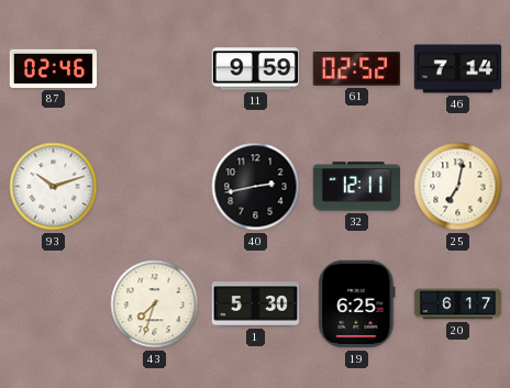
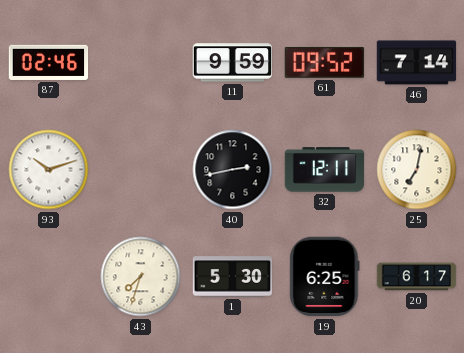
61: 02:52 -> 09:52 (325, 62)
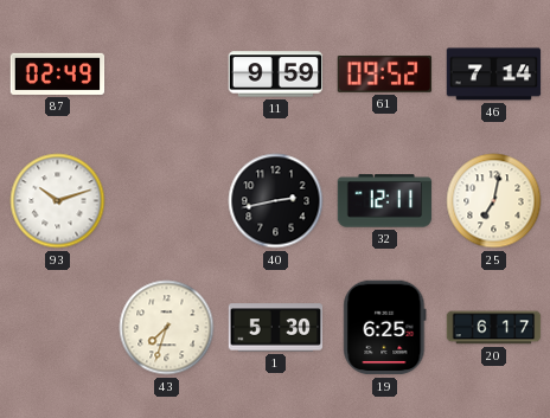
87: 02:46 -> 02:49 (58, 73)
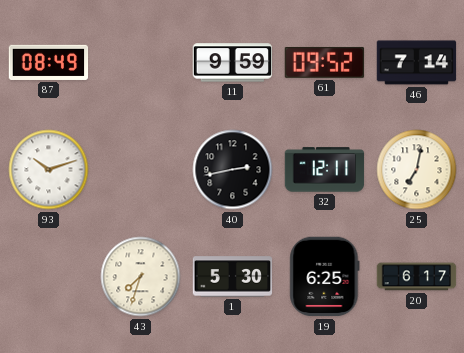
87: 02:49 -> 08:49 (49, 62)
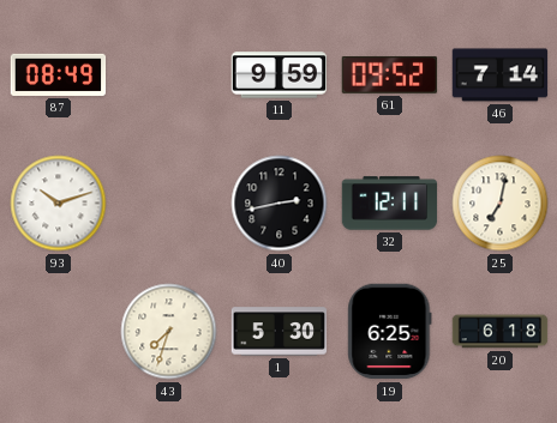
20: 6:17 -> 6:18 (501, 332)
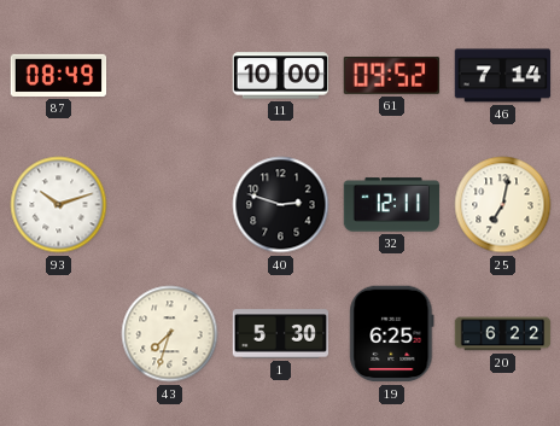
11: 9:59 -> 10:00 (281, 76)
40: 2:43 -> 2:48 (281, 205)
20: 6:18 -> 6:22 (503, 334)
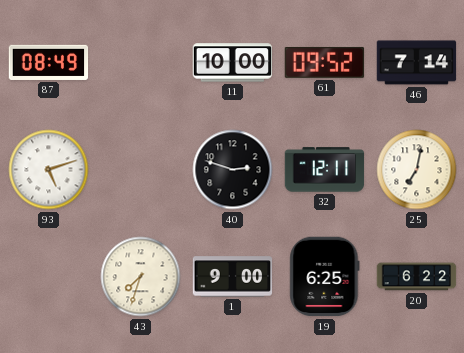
93: 10:12 -> 5:12 (49, 170)
1: 5:30 -> 9:00 (233, 277)
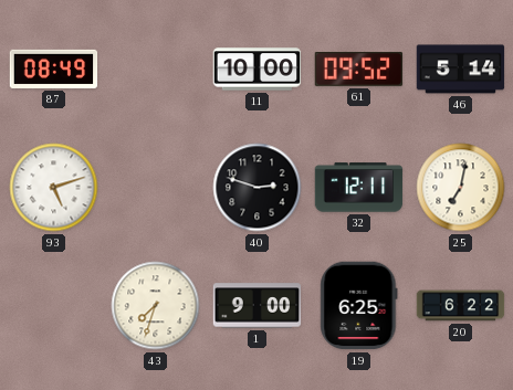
46: 7:14 -> 5:14 (461, 70)
